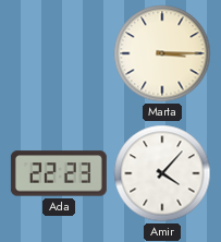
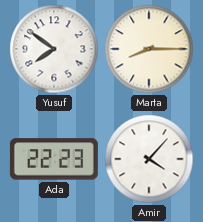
Yusuf: none -> 7:51 (54, 49)
Marta: 3:15 -> 8:15 (149, 49)
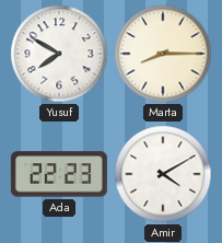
Yusuf: 7:51 -> 7:50 (59, 54)
Amir: 4:07 -> 4:10 (163, 174)
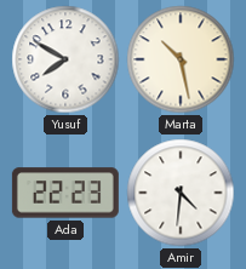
Marta: 8:15 -> 10:28 (181, 59)
Amir: 4:10 -> 4:31 (181, 193)
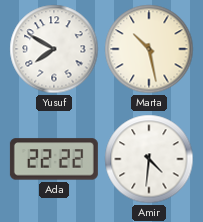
Ada: 22:23 -> 22:22 (54, 159)
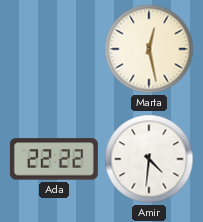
Yusuf: 7:50 -> none (54, 49)
Marta: 10:28 -> 12:28 (149, 49)
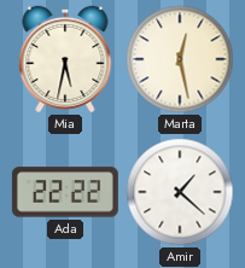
Mia: none -> 5:32 (65, 59)
Amir: 4:31 -> 1:22 (180, 192)
